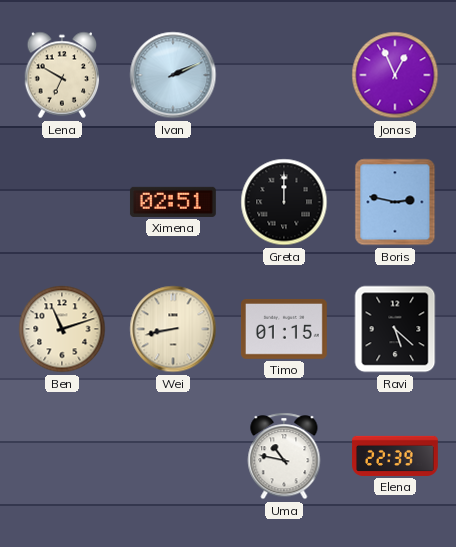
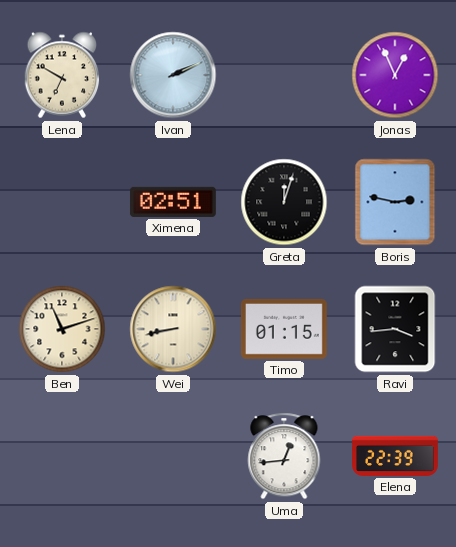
Greta: 12:00 -> 12:03 (284, 202)
Ravi: 5:22 -> 3:44 (395, 329)
Uma: 10:47 -> 12:44 (284, 456)
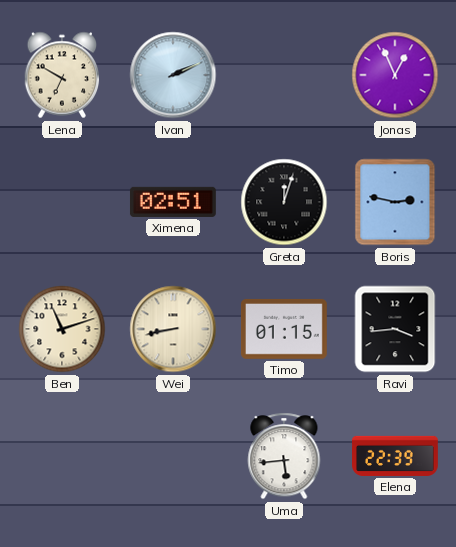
Uma: 12:44 -> 5:44 (284, 456)
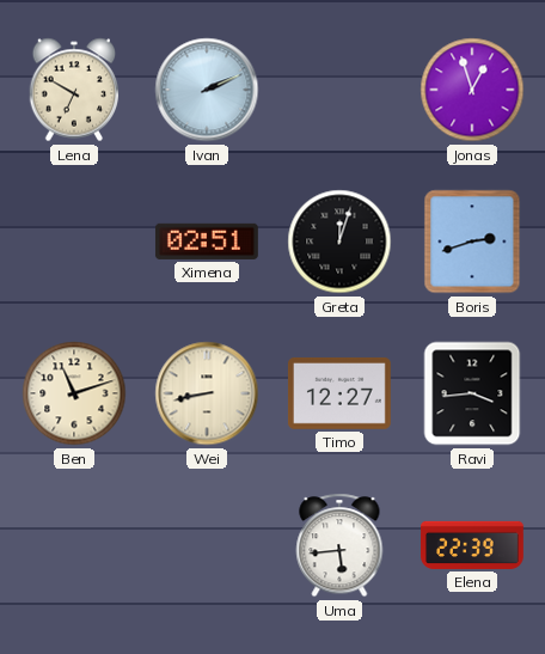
Jonas: 12:56 -> 12:57 (472, 90)
Boris: 2:47 -> 2:42 (472, 242)
Timo: 01:15 -> 12:27 (339, 393)
